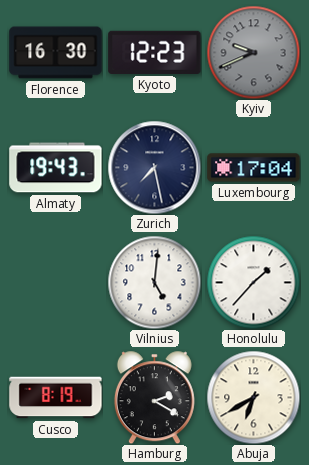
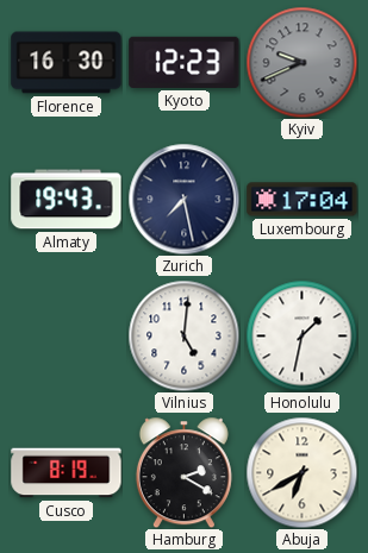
Honolulu: 1:37 -> 1:32 (301, 335)
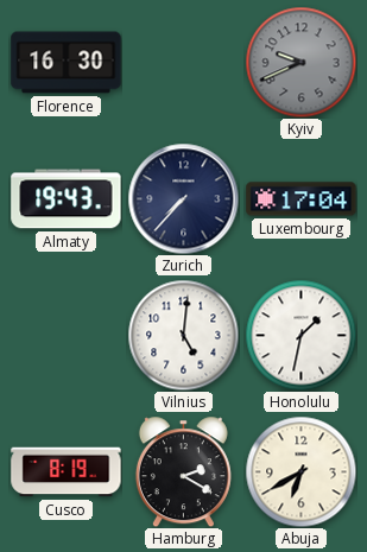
Kyoto: 12:23 -> none (185, 62)
Zurich: 7:28 -> 7:37 (183, 198)
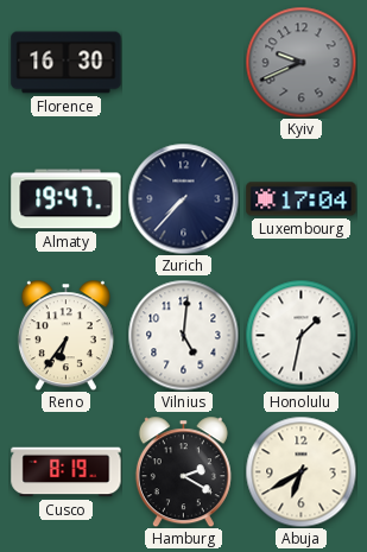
Almaty: 19:43 -> 19:47 (67, 199)
Reno: none -> 6:36 (65, 335)
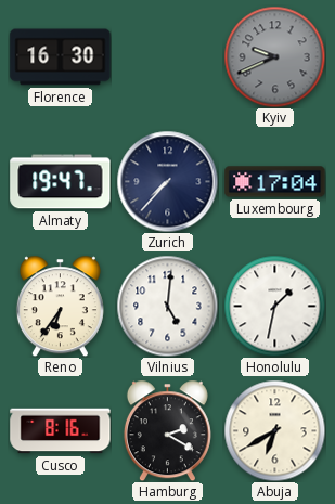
Cusco: 8:19 -> 8:16 (61, 431)
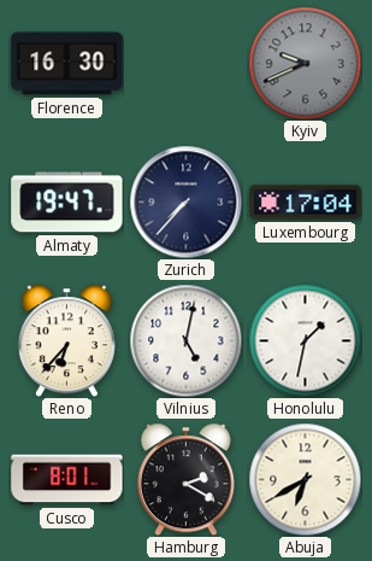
Reno: 6:36 -> 6:37 (66, 340)
Vilnius: 5:01 -> 5:02 (185, 340)
Cusco: 8:16 -> 8:01 (67, 480)
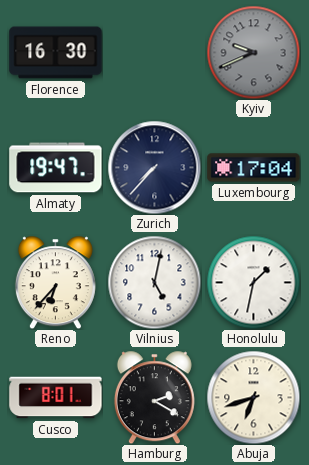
Abuja: 6:40 -> 6:42 (253, 397)
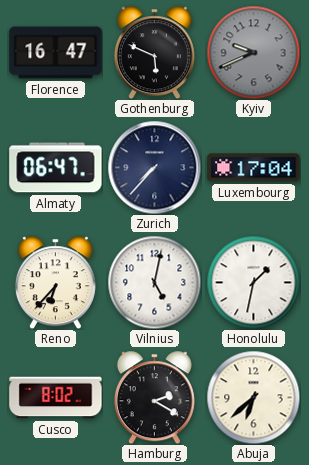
Florence: 16:30 -> 16:47 (56, 53)
Gothenburg: none -> 5:49 (154, 52)
Almaty: 19:47 -> 06:47 (56, 168)
Cusco: 8:01 -> 8:02 (56, 398)
Abuja: 6:42 -> 6:38 (253, 397)
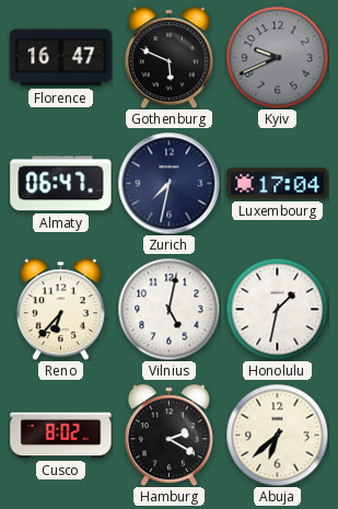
Zurich: 7:37 -> 7:32 (168, 183)
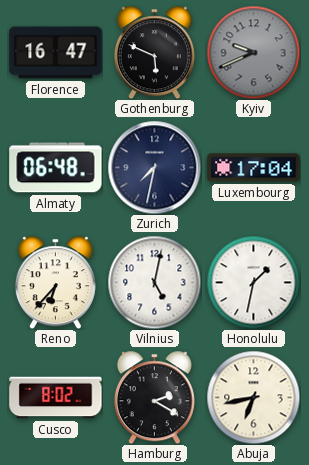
Almaty: 06:47 -> 06:48 (56, 168)
Abuja: 6:38 -> 6:43 (253, 397)
